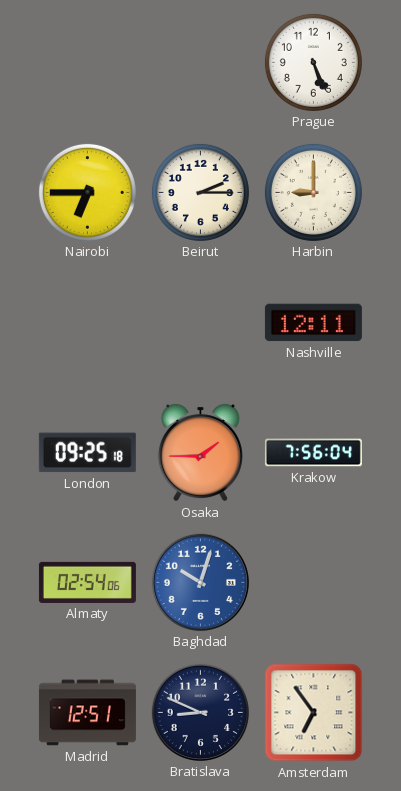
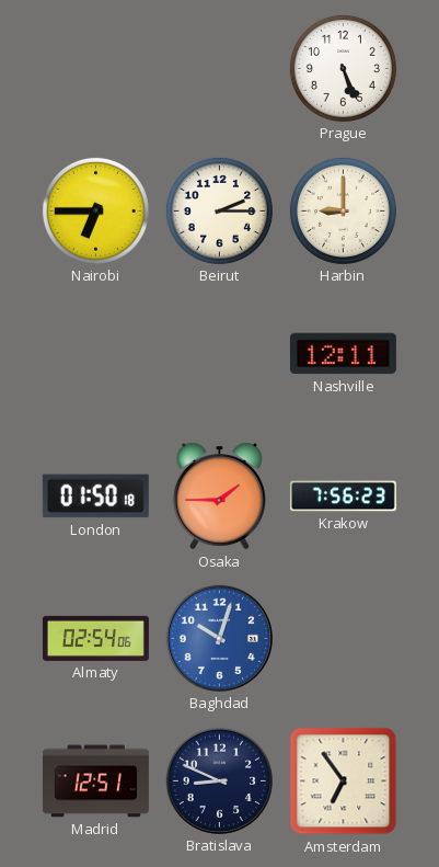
London: 09:25 -> 01:50 (95, 497)
Krakow: 7:56:04 -> 7:56:23 (343, 497)
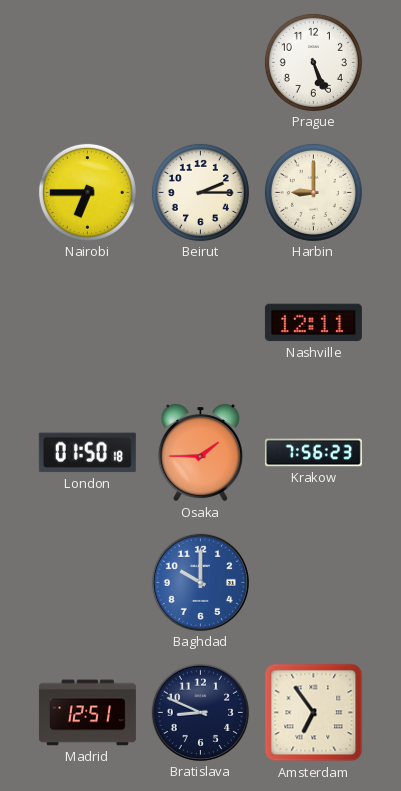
Almaty: 02:54 -> none (95, 638)
Baghdad: 10:03 -> 10:00 (200, 582)
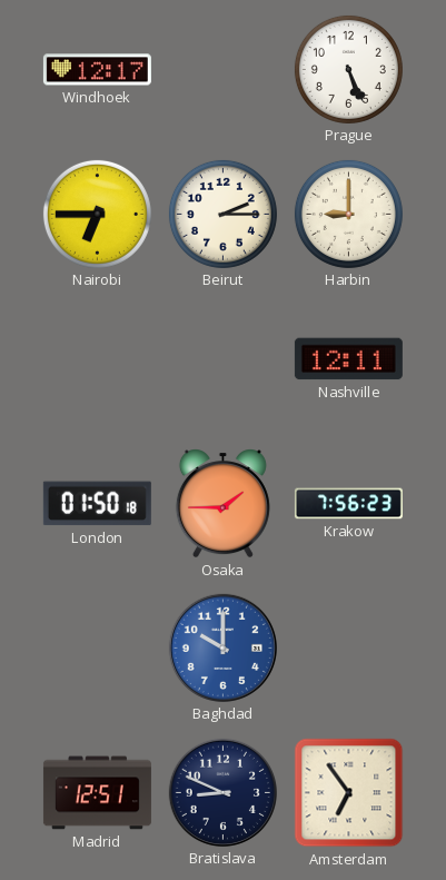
Windhoek: none -> 12:17 (97, 70)
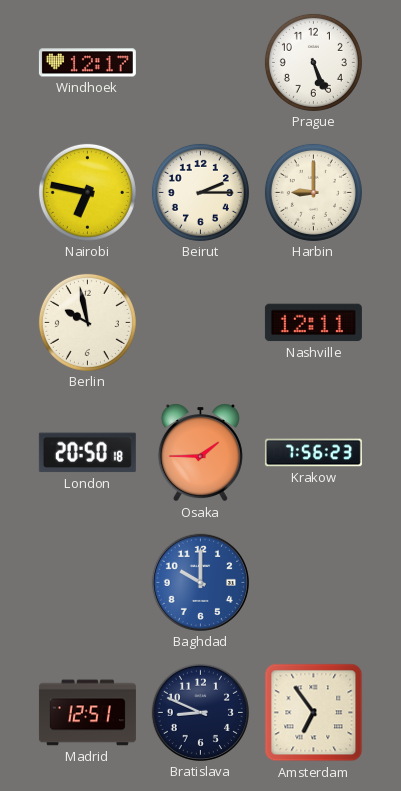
Nairobi: 6:45 -> 6:47 (87, 192)
Berlin: none -> 9:58 (87, 322)
London: 01:50 -> 20:50 (87, 453)
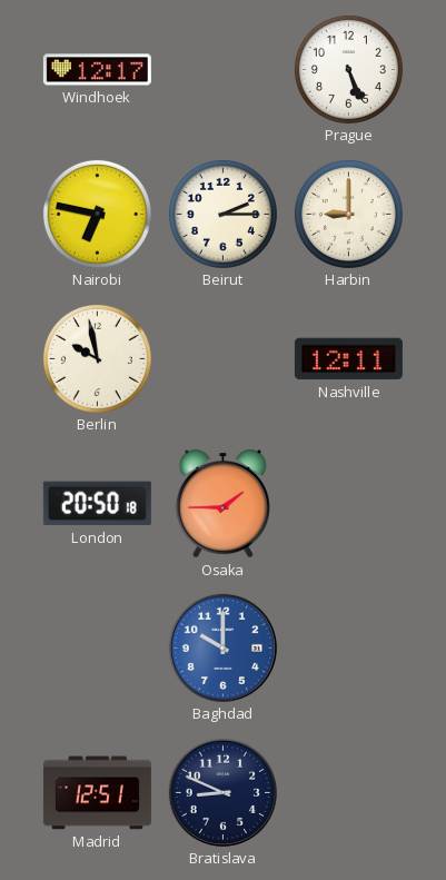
Krakow: 7:56 -> none (313, 453)
Amsterdam: 6:54 -> none (314, 713)
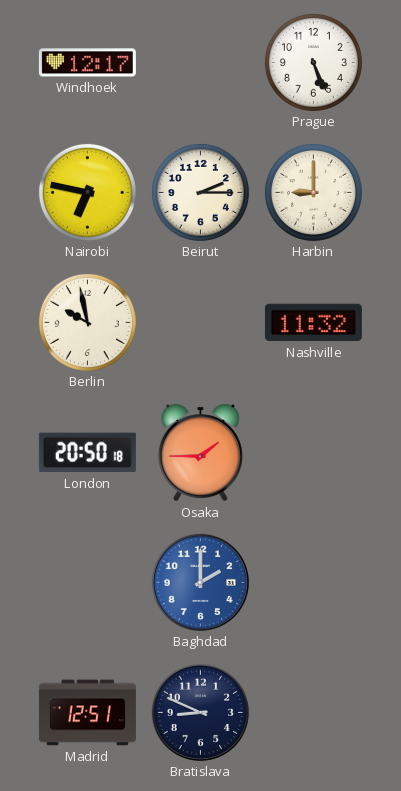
Nashville: 12:11 -> 11:32 (313, 323)
Baghdad: 10:00 -> 2:00 (200, 582)
